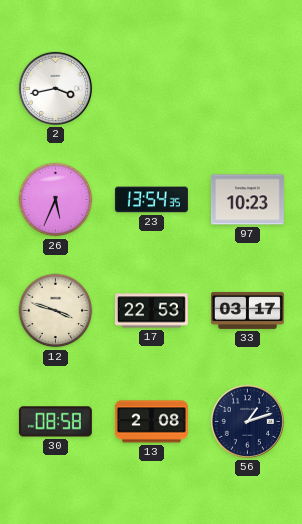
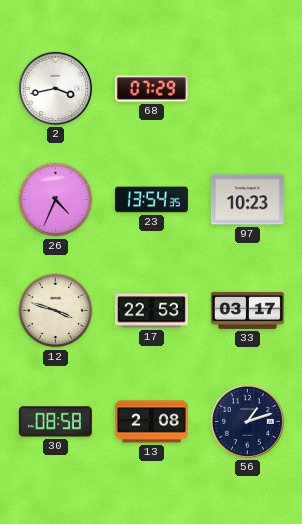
68: none -> 07:29 (151, 89)
26: 5:34 -> 4:34 (56, 200)
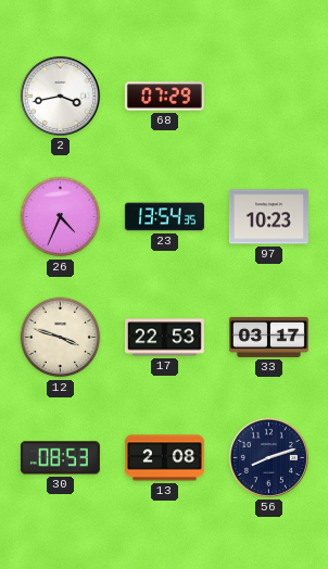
30: 08:58 -> 08:53 (60, 458)
56: 1:12 -> 8:12 (268, 457)
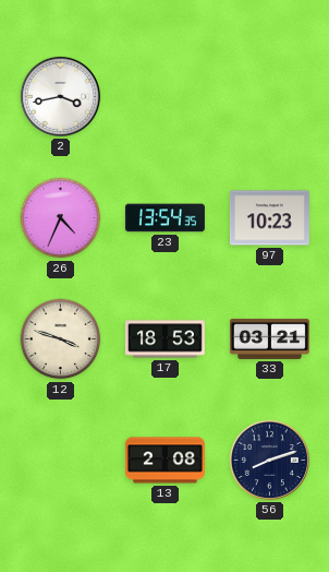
68: 07:29 -> none (164, 97)
17: 22:53 -> 18:53 (164, 339)
33: 03:17 -> 03:21 (269, 338)
30: 08:53 -> none (60, 458)
